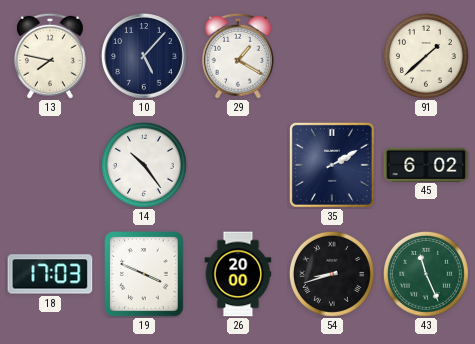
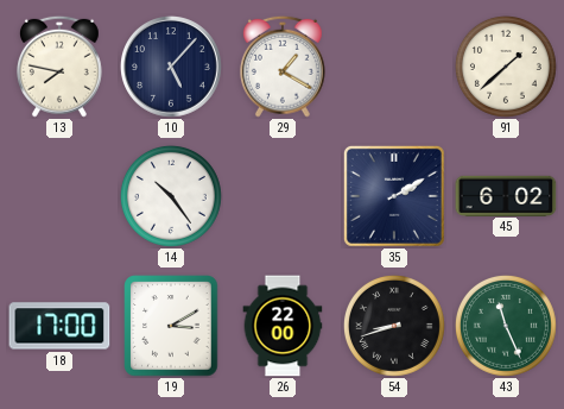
18: 17:03 -> 17:00 (59, 326)
19: 3:49 -> 3:10 (171, 326)
26: 20:00 -> 22:00 (283, 326)
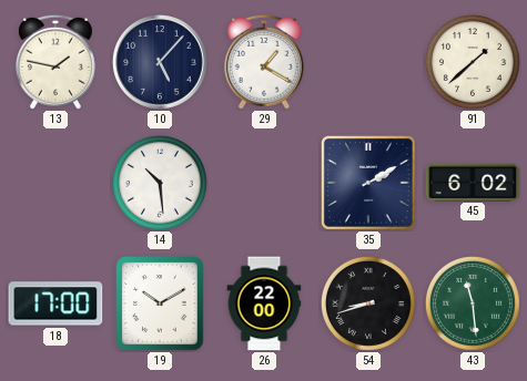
13: 7:47 -> 1:47 (55, 62)
14: 10:24 -> 10:29 (160, 183)
19: 3:10 -> 10:10 (160, 303)
43: 11:26 -> 11:29 (473, 303)
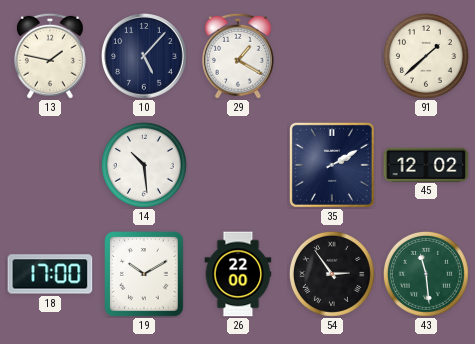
45: 6:02 -> 12:02 (426, 164)
54: 8:42 -> 2:54 (332, 274)
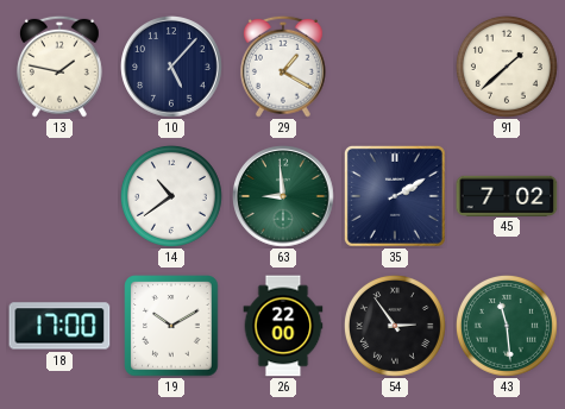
14: 10:29 -> 10:39 (171, 196)
63: none -> 8:59 (284, 197)
45: 12:02 -> 7:02 (507, 195)
